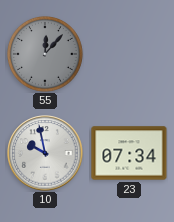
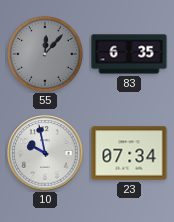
83: none -> 6:35 (129, 54)
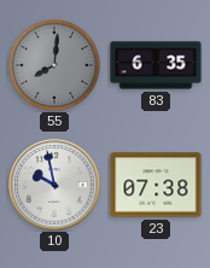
55: 12:07 -> 8:01 (56, 66)
23: 07:34 -> 07:38 (156, 185)
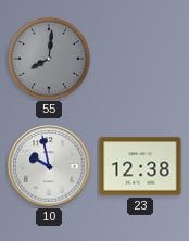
83: 6:35 -> none (156, 65)
23: 07:38 -> 12:38 (140, 166)
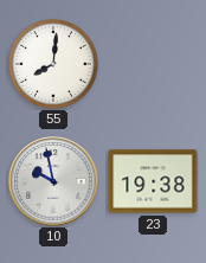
55 dial: grey -> white (54, 65)
23: 12:38 -> 19:38 (153, 181)
